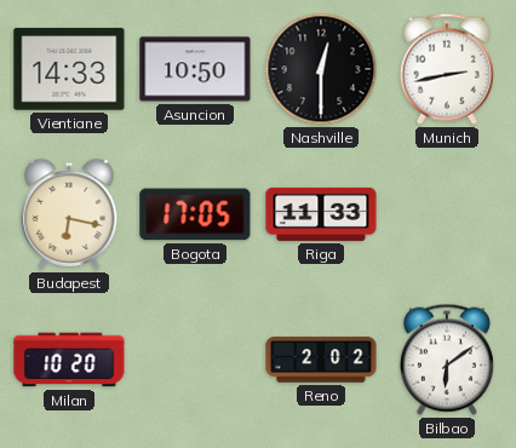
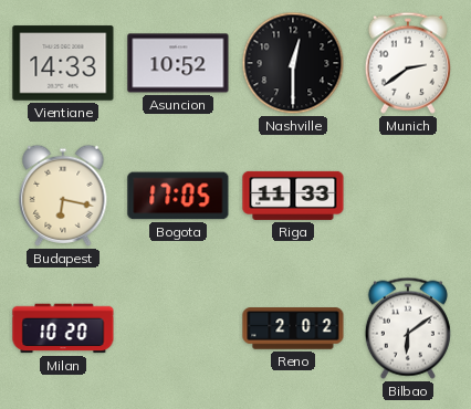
Asuncion: 10:50 -> 10:52 (178, 63)
Munich: 2:43 -> 2:39 (408, 63)
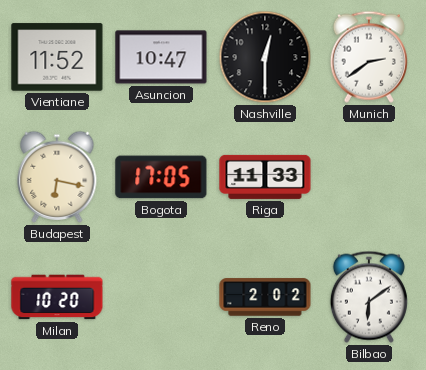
Vientiane: 14:33 -> 11:52 (57, 57)
Asuncion: 10:52 -> 10:47 (161, 57)
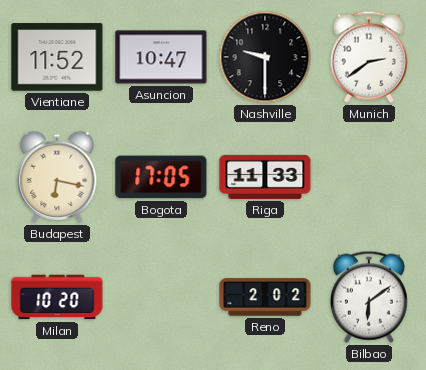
Nashville: 12:30 -> 9:30 (265, 57)
